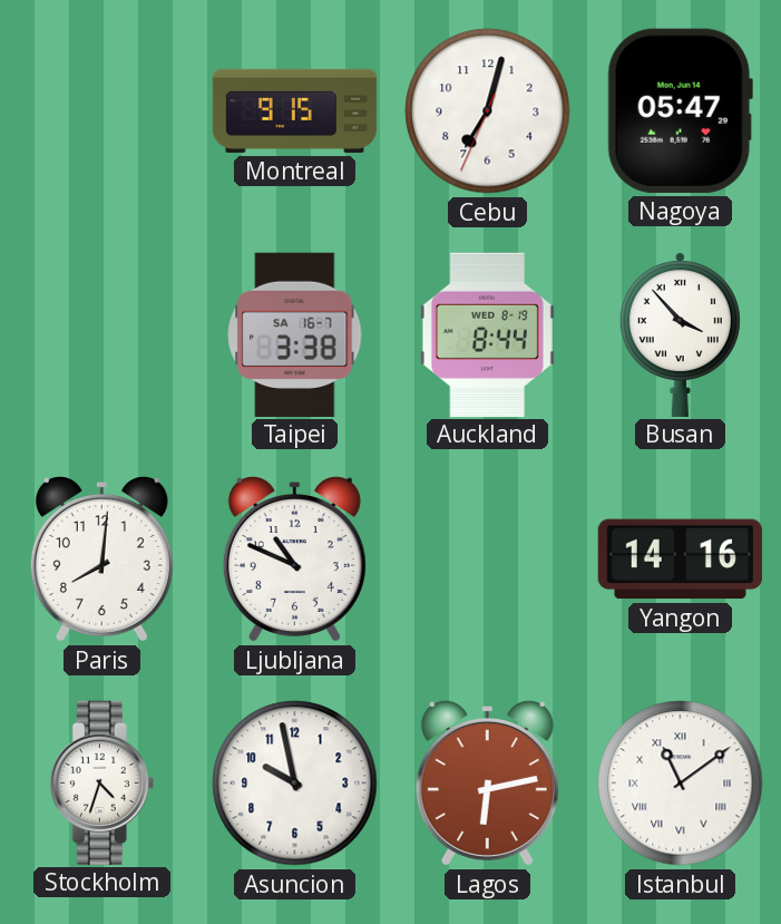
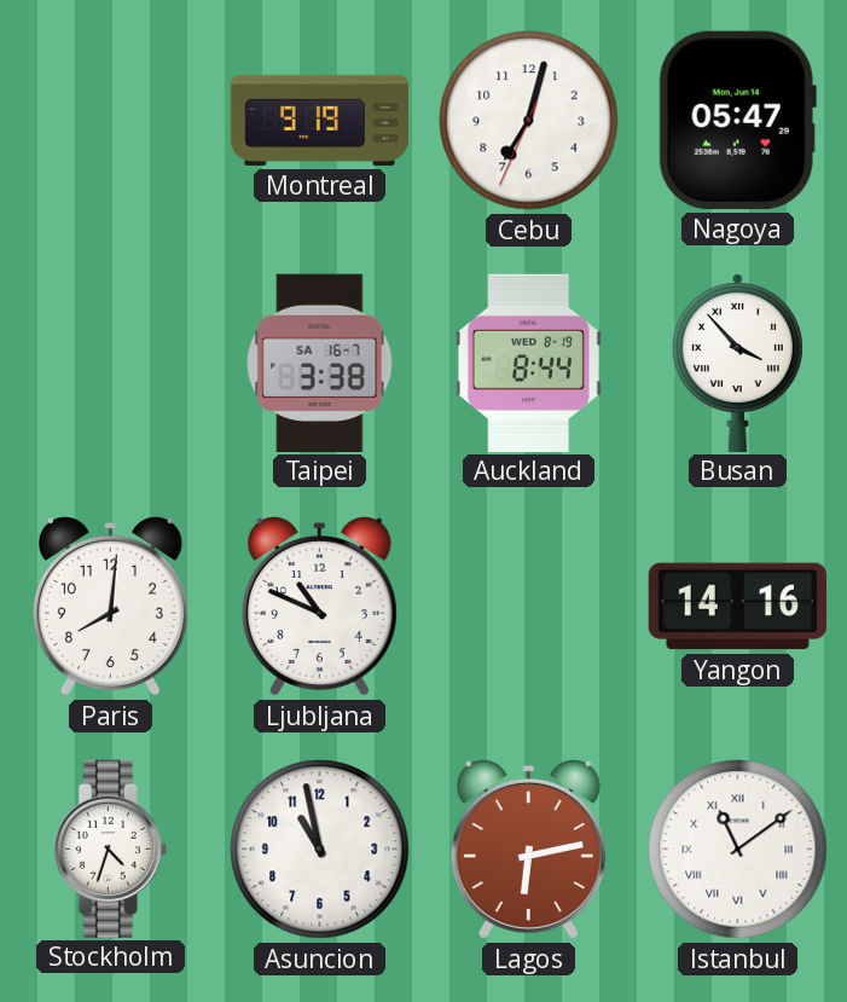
Montreal: 9:15 -> 9:19 (320, 120)
Asuncion: 9:58 -> 10:58 (320, 850)
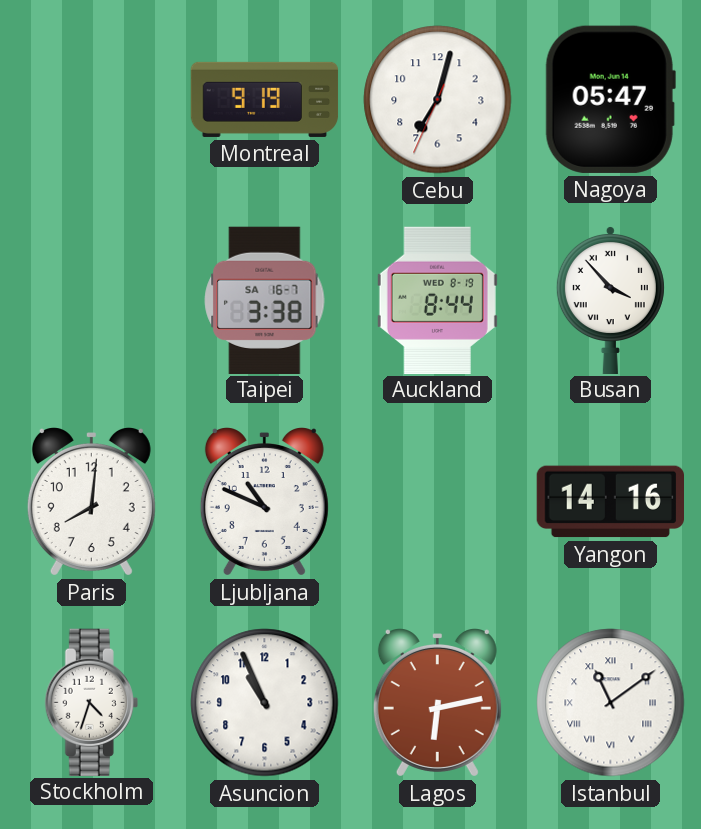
Asuncion: 10:58 -> 10:56 (265, 703)
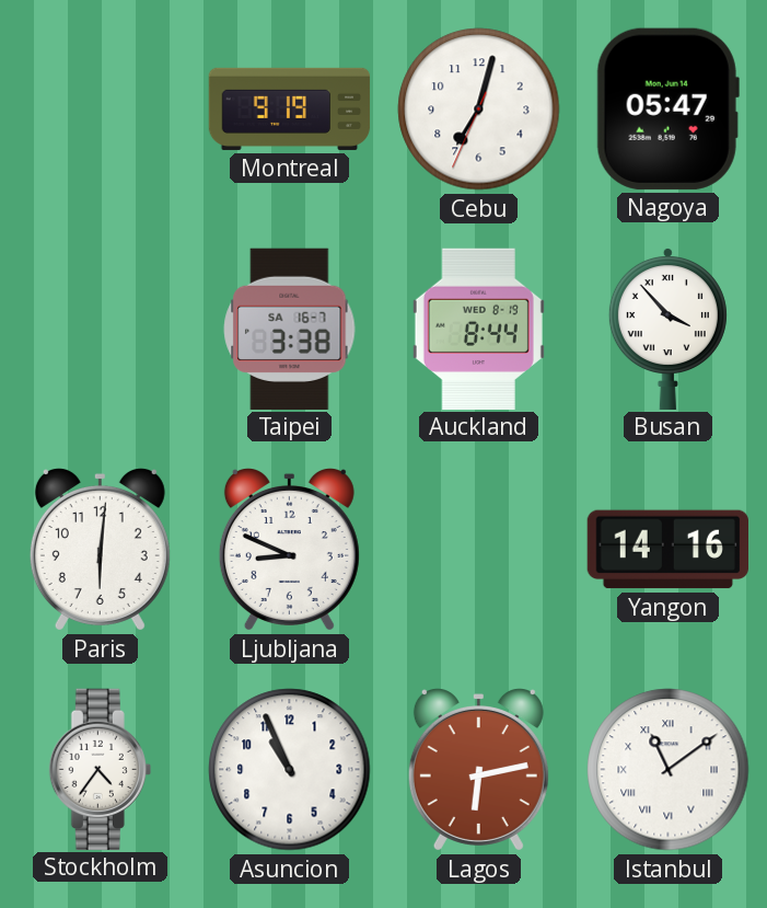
Paris: 8:01 -> 6:01 (100, 550)
Ljubljana: 10:49 -> 8:49 (289, 550)
Stockholm: 4:33 -> 4:36 (100, 769)
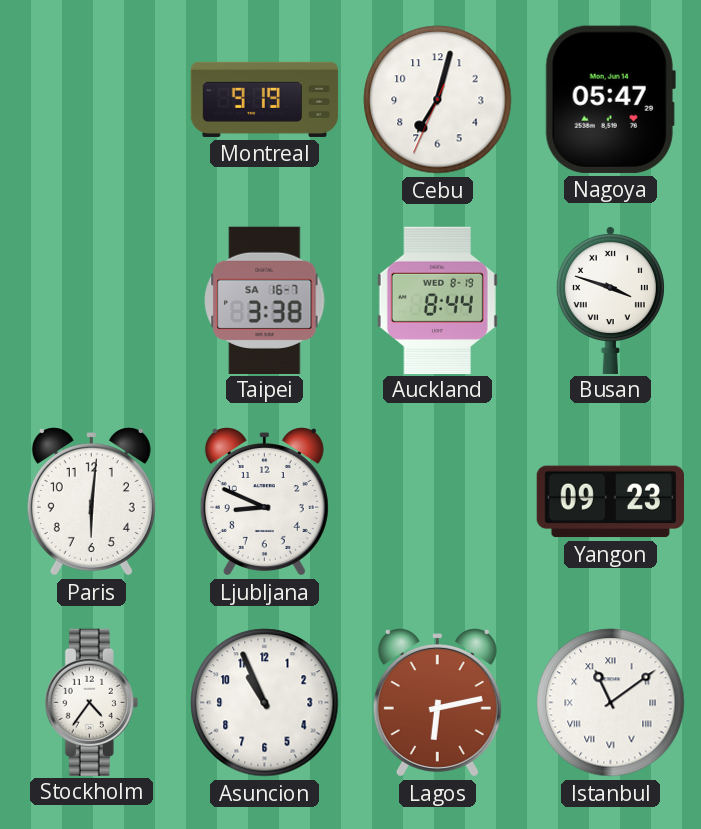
Busan: 3:53 -> 3:48 (610, 299)
Yangon: 14:16 -> 09:23 (610, 502)
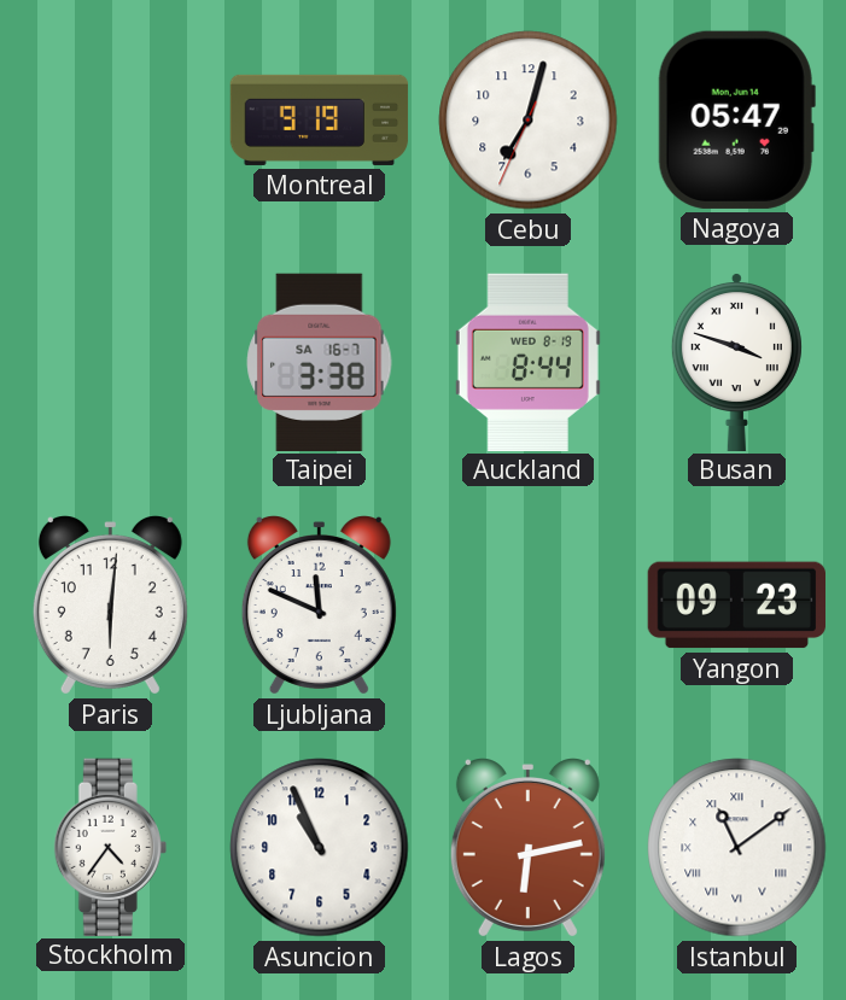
Ljubljana: 8:49 -> 11:49 (319, 606)
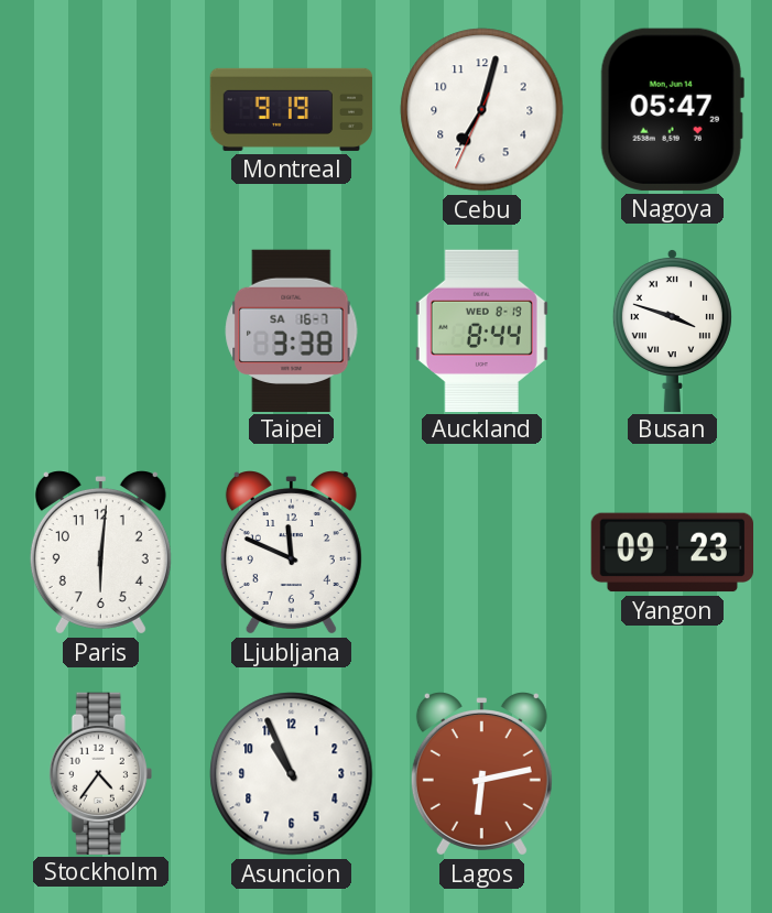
Istanbul: 11:09 -> none (737, 848)
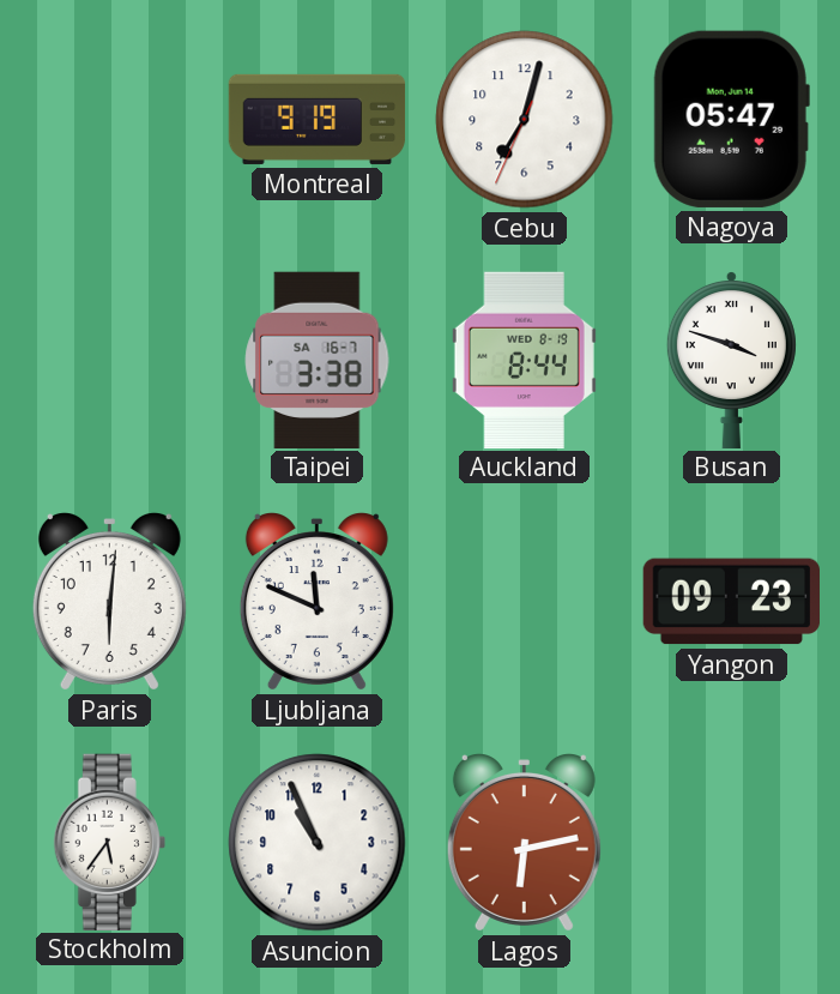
Stockholm: 4:36 -> 5:36 (109, 842)
